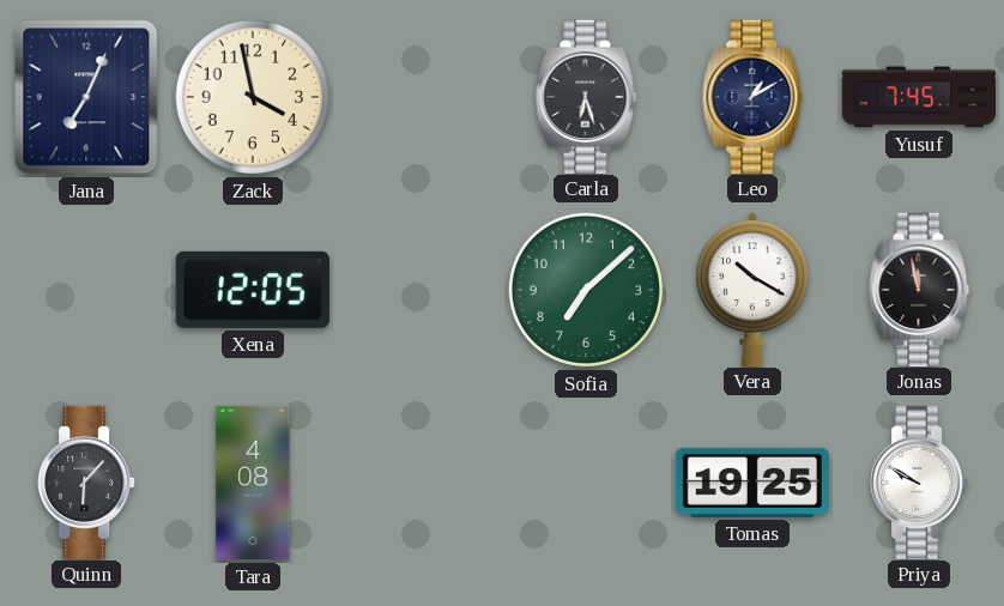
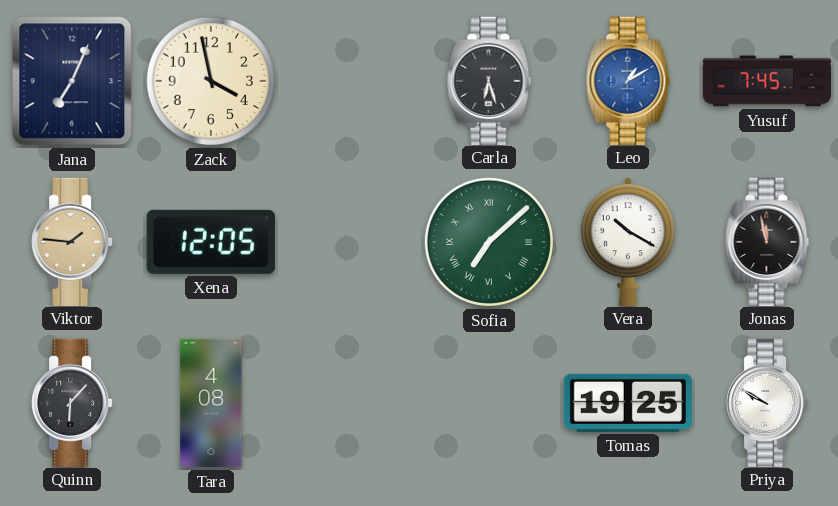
Leo dial: navy -> blue (628, 80)
Viktor: none -> 1:46 (72, 241)
Sofia numerals: Arabic -> Roman (489, 242)
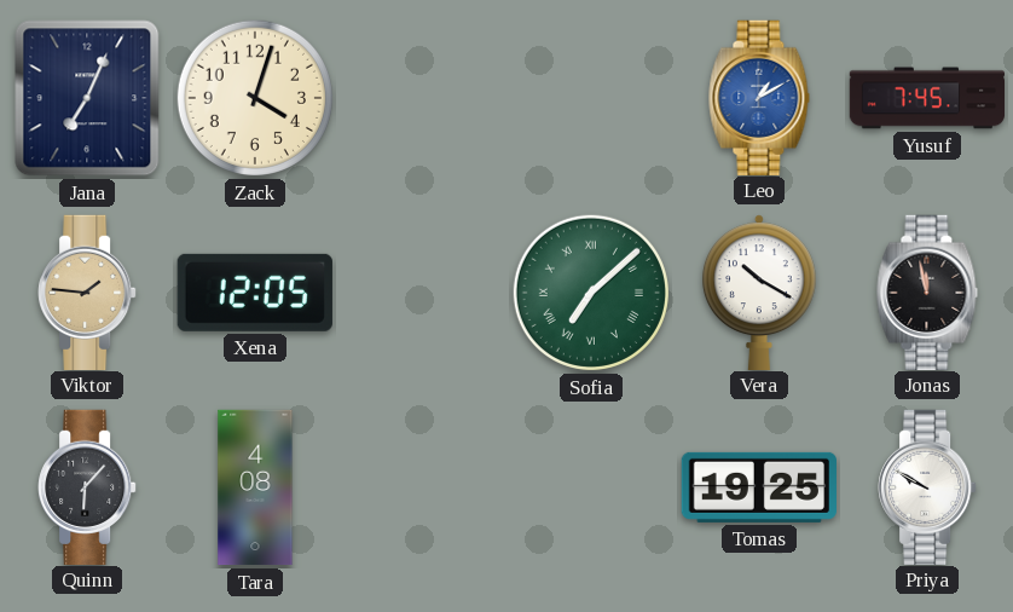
Zack: 3:58 -> 4:03 (255, 98)
Carla: 6:27 -> none (489, 80)
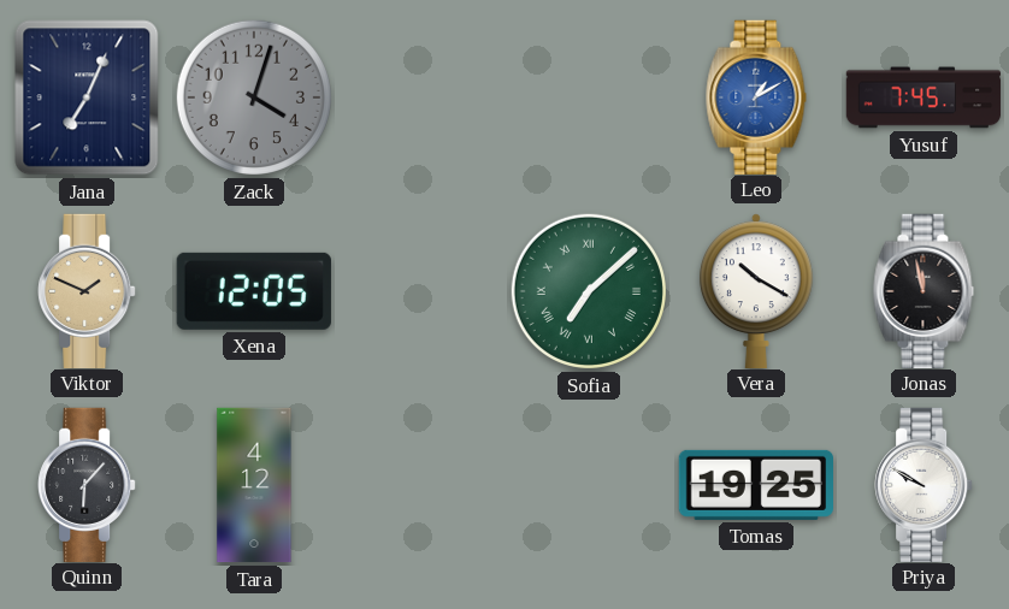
Zack dial: cream -> grey (254, 97)
Viktor: 1:46 -> 1:49 (87, 290)
Tara: 4:08 -> 4:12 (254, 485)
